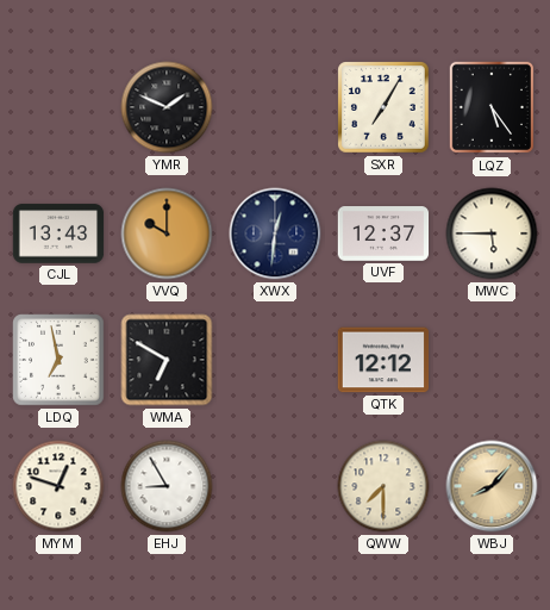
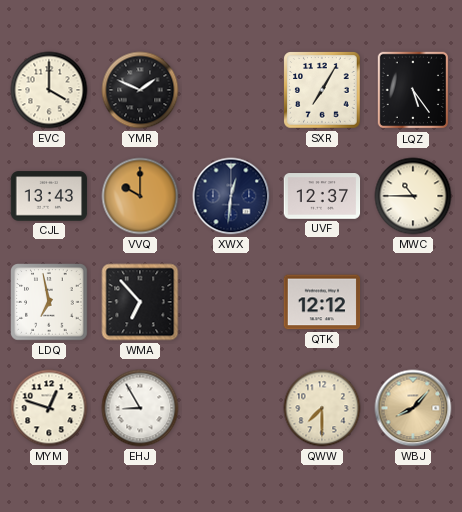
EVC: none -> 4:00 (49, 90)
MWC: 5:45 -> 10:45 (413, 196)
WMA: 6:50 -> 6:53 (140, 302)
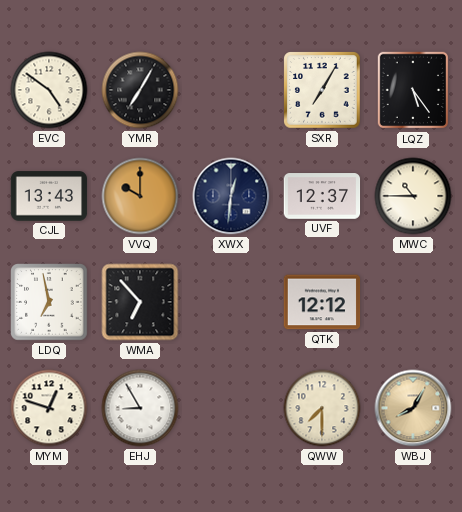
EVC: 4:00 -> 4:51 (49, 90)
YMR: 1:49 -> 7:05 (140, 90)
WBJ: 8:07 -> 8:05 (413, 408)
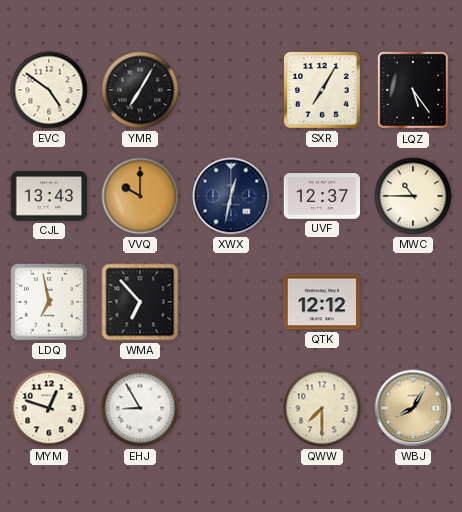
XWX: 12:31 -> 12:32 (231, 196)
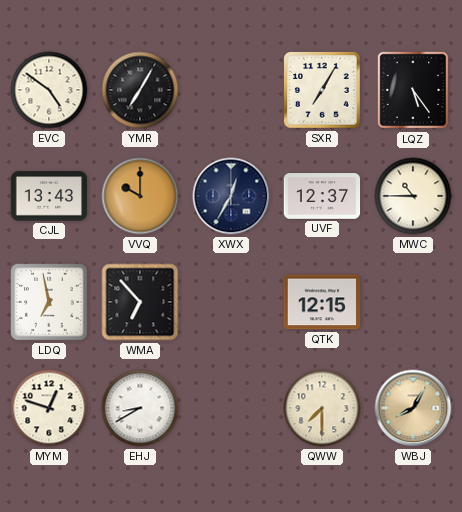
XWX: 12:32 -> 12:35 (231, 196)
QTK: 12:12 -> 12:15 (322, 302)
EHJ: 8:55 -> 8:40 (140, 408)
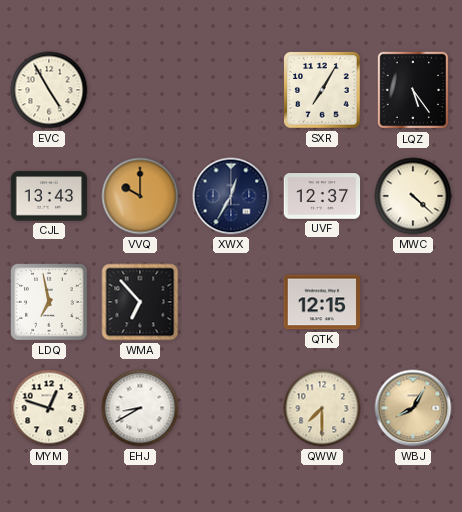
EVC: 4:51 -> 4:55 (49, 90)
YMR: 7:05 -> none (140, 90)
MWC: 10:45 -> 4:22 (413, 196)
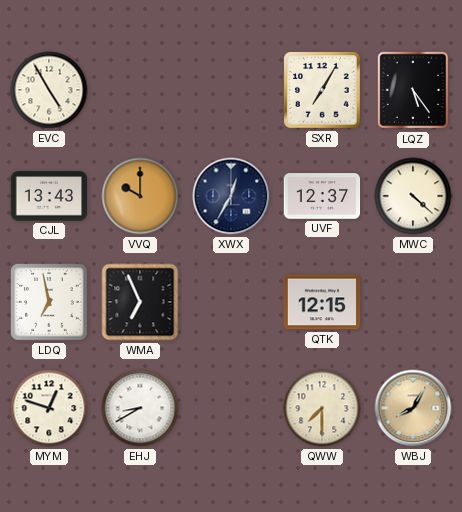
WMA: 6:53 -> 6:56 (140, 302)
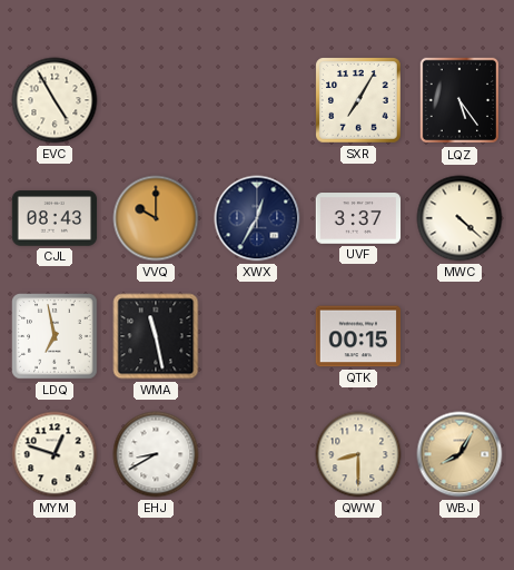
CJL: 13:43 -> 08:43 (55, 218)
UVF: 12:37 -> 3:37 (358, 218)
WMA: 6:56 -> 11:28 (156, 336)
QTK: 12:15 -> 00:15 (358, 336)
QWW: 7:30 -> 8:30 (358, 454)
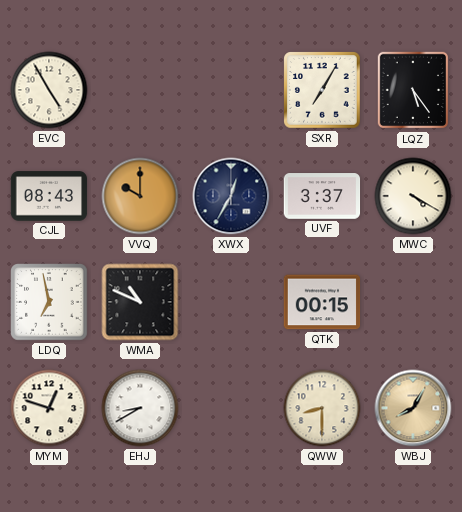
MWC: 4:22 -> 4:20 (413, 196)
WMA: 11:28 -> 10:49 (140, 302)
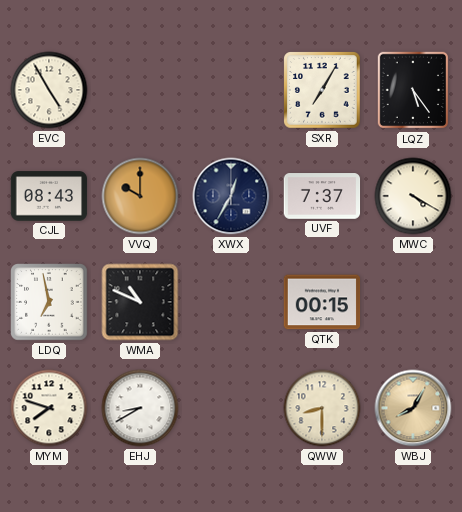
UVF: 3:37 -> 7:37 (322, 196)
MYM: 12:48 -> 7:48 (49, 408)
